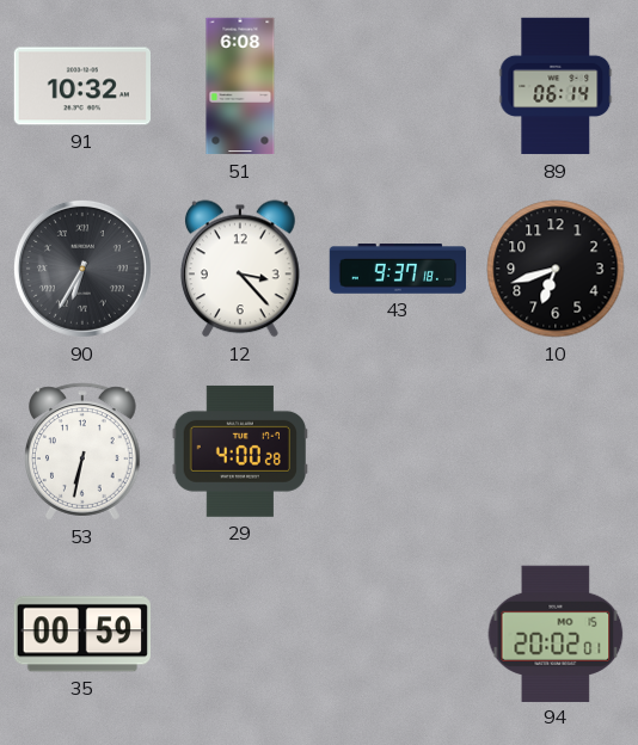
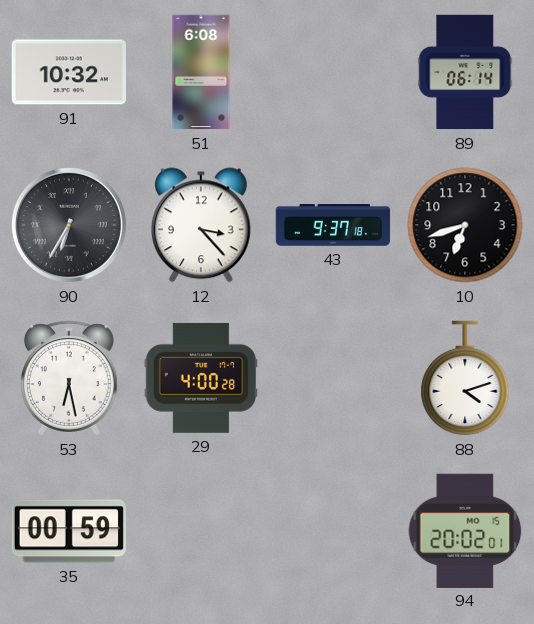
53: 6:32 -> 6:28 (69, 378)
88: none -> 4:12 (465, 378)
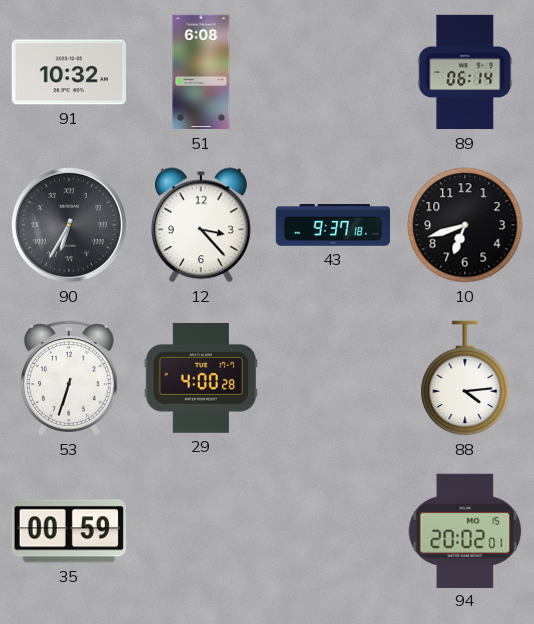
53: 6:28 -> 6:33 (69, 378)
88: 4:12 -> 4:14 (465, 378)
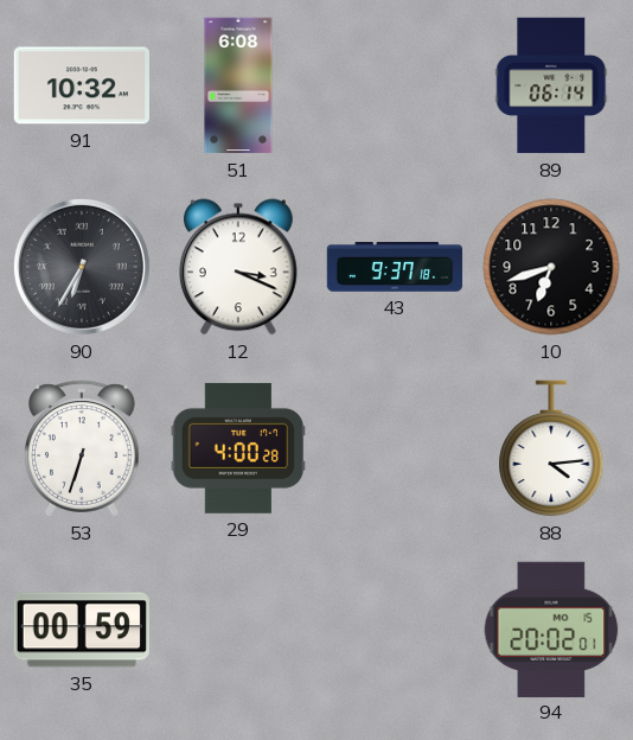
12: 3:23 -> 3:19 (238, 267)
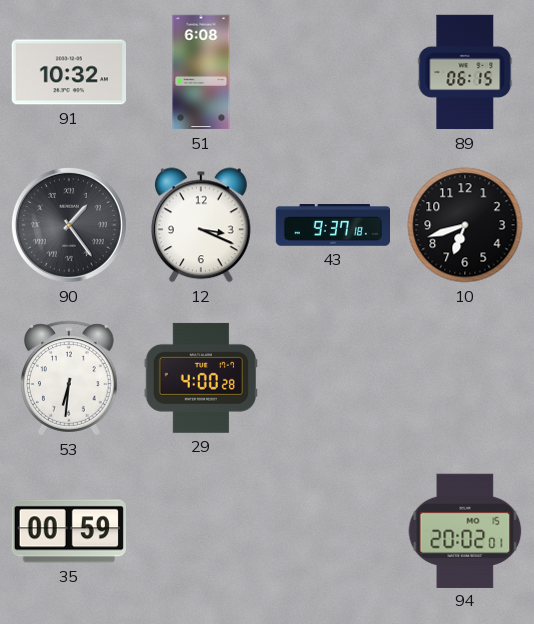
89: 06:14 -> 06:15 (465, 72)
90: 6:35 -> 1:24 (69, 225)
53: 6:33 -> 6:31 (69, 378)
88: 4:14 -> none (551, 448)
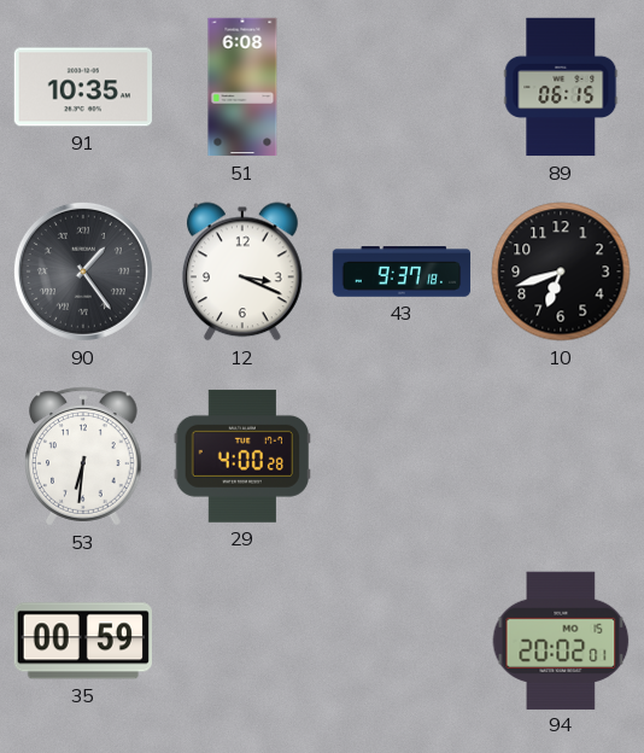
91: 10:32 -> 10:35 (82, 87)
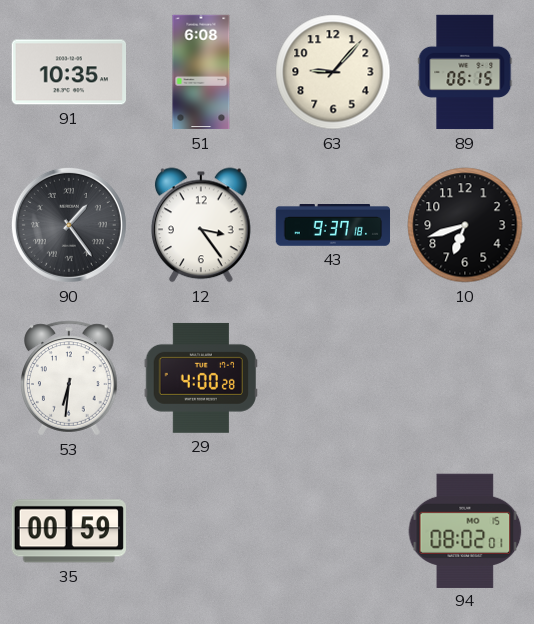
63: none -> 9:07 (333, 72)
12: 3:19 -> 3:24 (201, 225)
94: 20:02 -> 08:02 (465, 530)
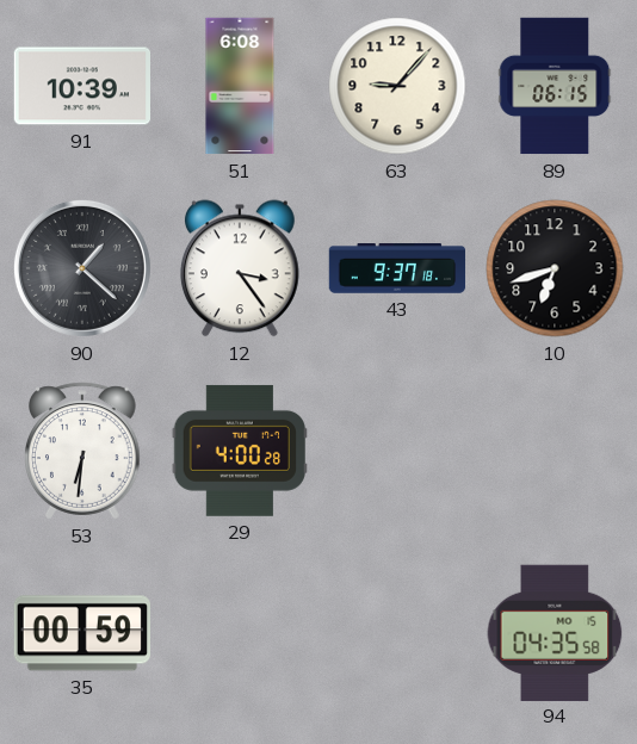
91: 10:35 -> 10:39 (81, 86)
90: 1:24 -> 1:22 (82, 268)
94: 08:02 -> 04:35 (555, 632)
